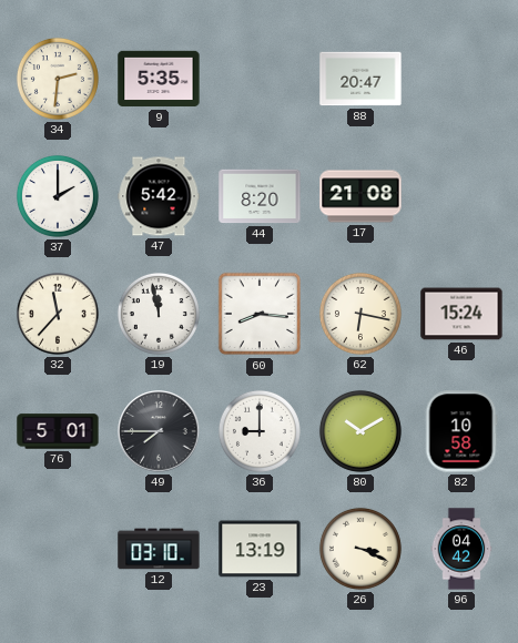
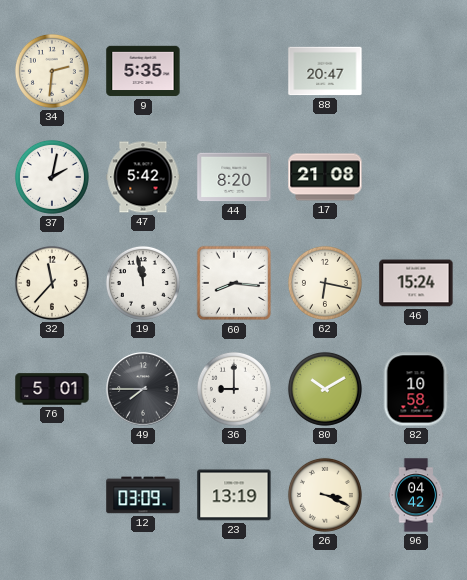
37: 2:00 -> 2:02 (52, 177)
12: 03:10 -> 03:09 (143, 495)
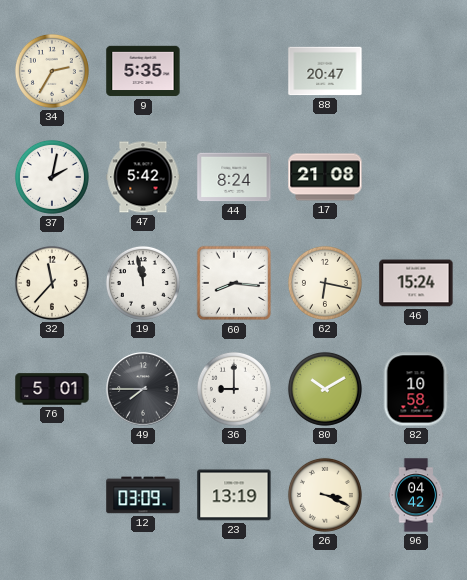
34: 2:31 -> 2:35 (52, 71)
44: 8:20 -> 8:24 (234, 177)
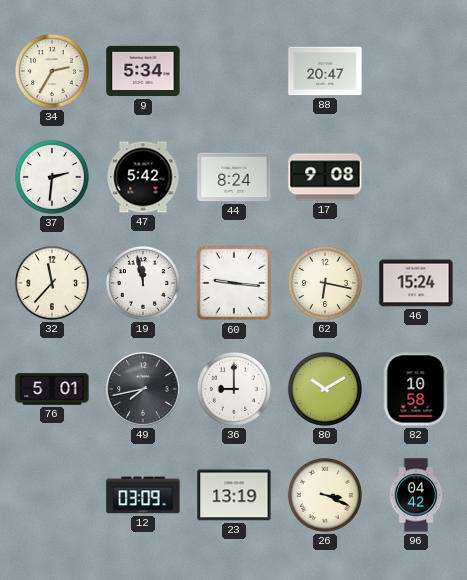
9: 5:35 -> 5:34 (143, 71)
37: 2:02 -> 2:31 (52, 177)
17: 21:08 -> 9:08 (325, 177)
60: 8:16 -> 9:16 (234, 283)
49: 7:45 -> 7:43 (143, 389)
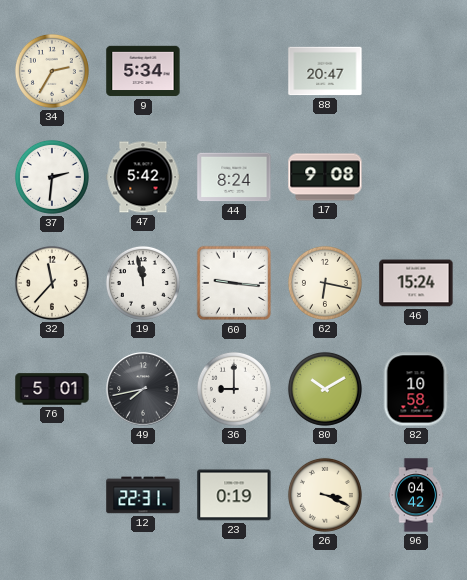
12: 03:09 -> 22:31 (143, 495)
23: 13:19 -> 0:19 (234, 495)
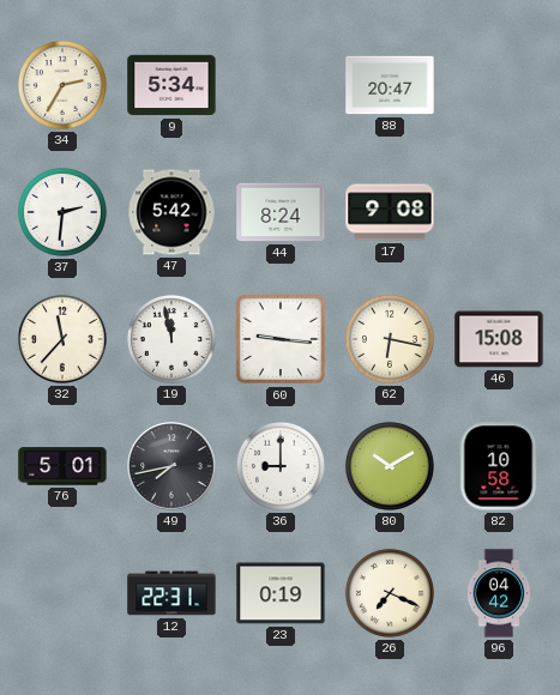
46: 15:24 -> 15:08 (499, 339)
26: 3:19 -> 7:19 (390, 593)
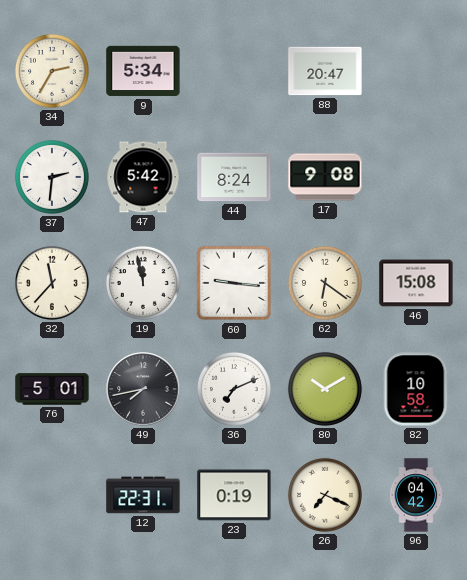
62: 6:17 -> 6:21 (325, 283)
36: 9:00 -> 7:11 (234, 389)
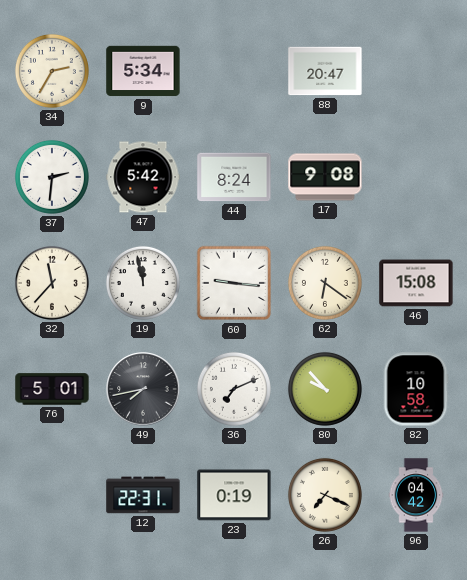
80: 10:10 -> 9:53 (325, 389)
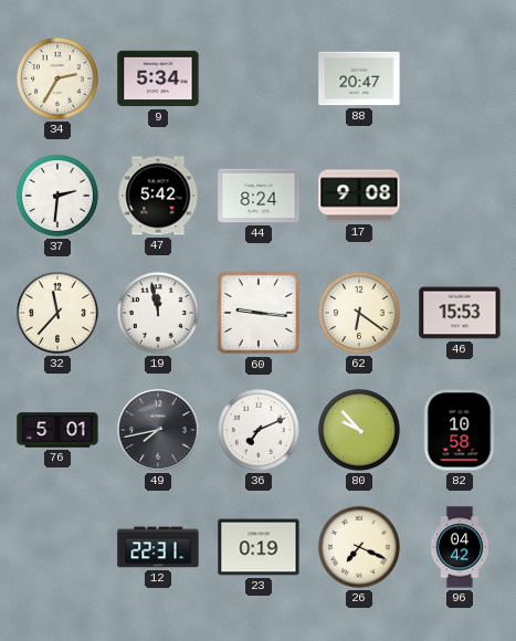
46: 15:08 -> 15:53 (460, 313)
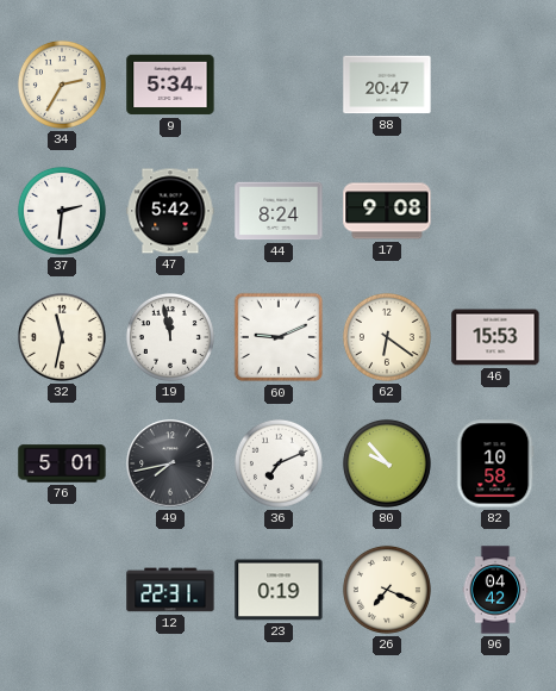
32: 11:37 -> 11:32 (62, 337)
60: 9:16 -> 9:11 (279, 337)
